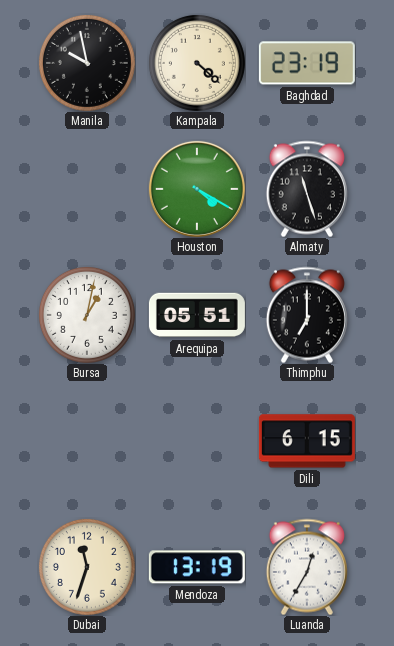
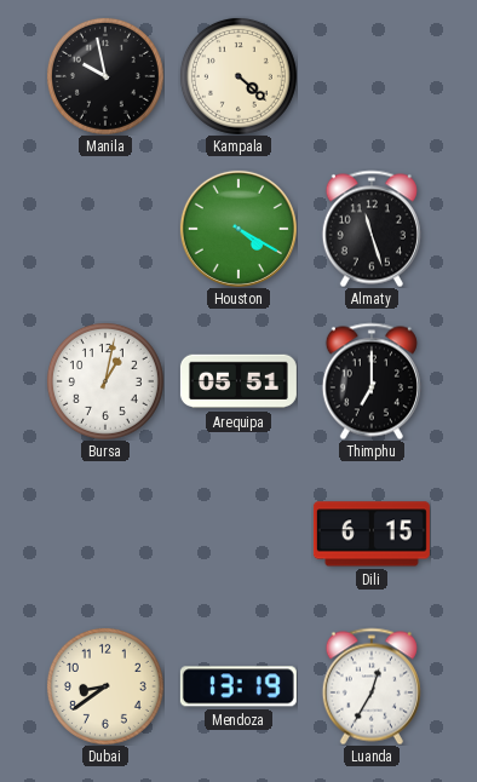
Baghdad: 23:19 -> none (307, 63)
Dubai: 11:33 -> 8:39 (105, 686)
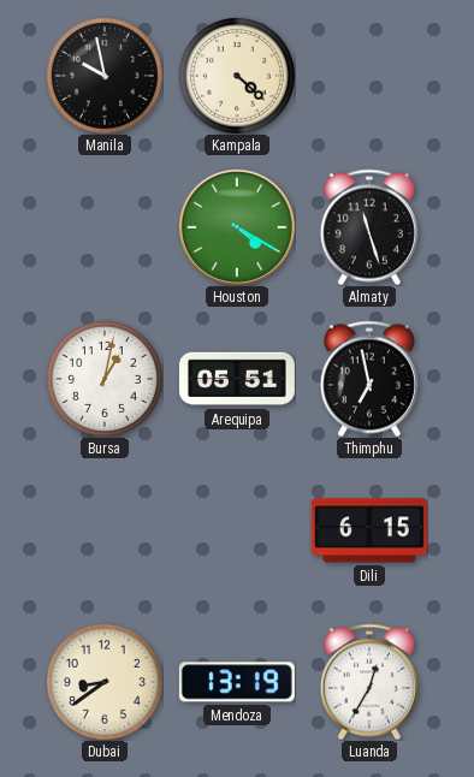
Thimphu: 7:00 -> 6:58 (369, 379)
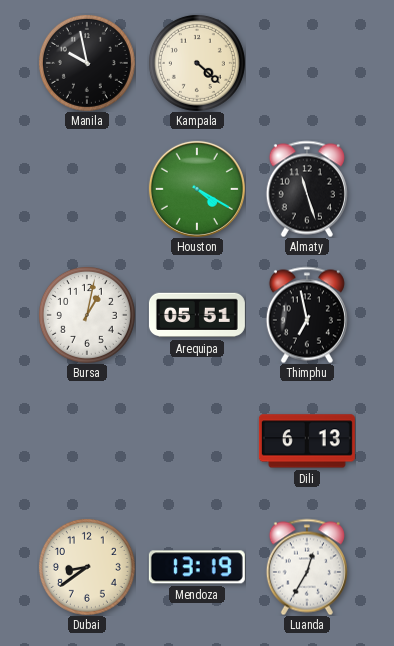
Dili: 6:15 -> 6:13 (307, 441)
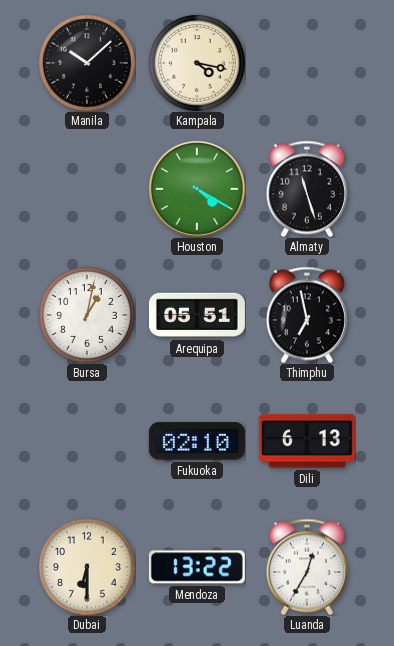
Manila: 9:58 -> 10:08 (87, 63)
Kampala: 4:22 -> 4:17 (197, 63)
Fukuoka: none -> 02:10 (197, 441)
Dubai: 8:39 -> 6:30 (87, 567)
Mendoza: 13:19 -> 13:22 (197, 567)
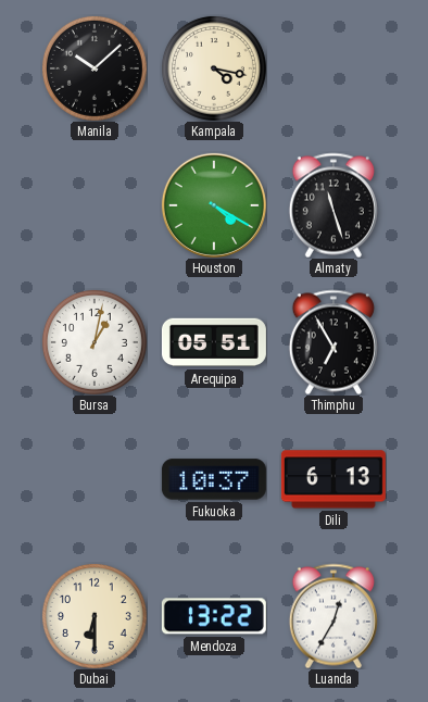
Thimphu: 6:58 -> 6:55 (333, 342)
Fukuoka: 02:10 -> 10:37 (214, 479)
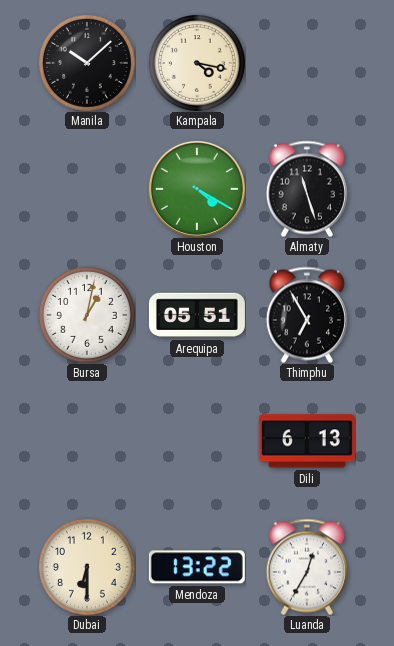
Fukuoka: 10:37 -> none (214, 479)
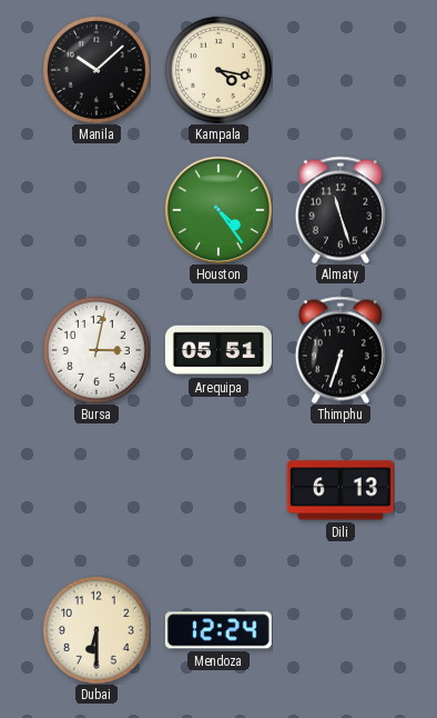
Houston: 4:20 -> 4:24 (218, 210)
Bursa: 1:02 -> 3:02 (96, 350)
Thimphu: 6:55 -> 6:33 (341, 350)
Mendoza: 13:22 -> 12:24 (218, 630)
Luanda: 12:35 -> none (307, 567)
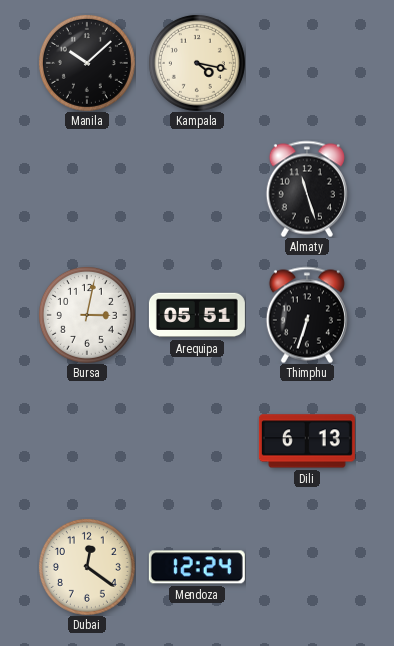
Houston: 4:24 -> none (218, 210)
Dubai: 6:30 -> 12:21 (87, 567)
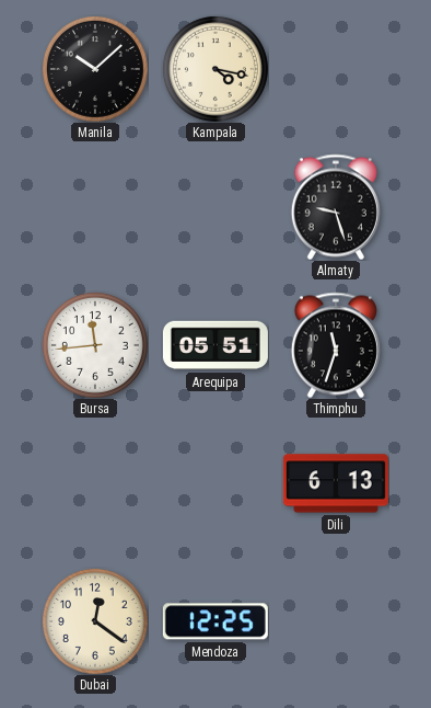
Almaty: 11:27 -> 9:27 (336, 207)
Bursa: 3:02 -> 11:44 (95, 345)
Thimphu: 6:33 -> 11:33 (336, 345)
Mendoza: 12:24 -> 12:25 (215, 621)
